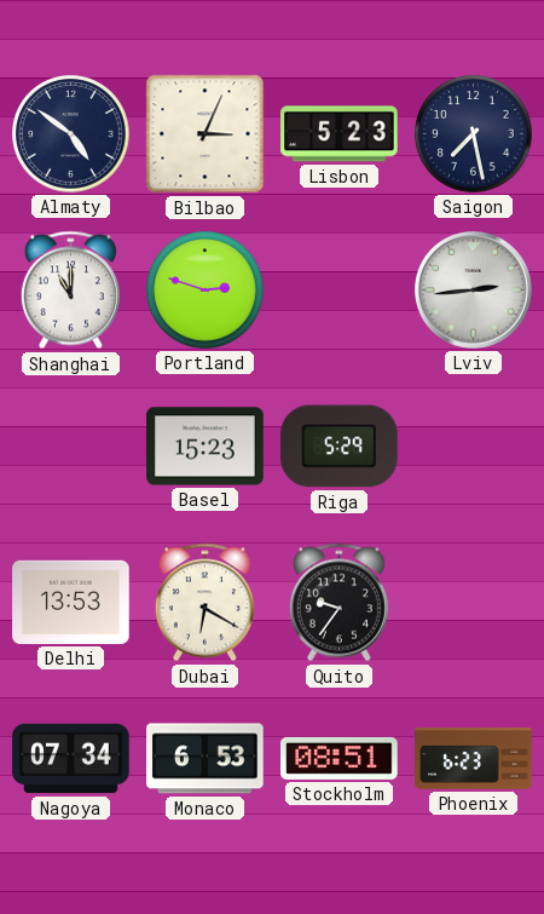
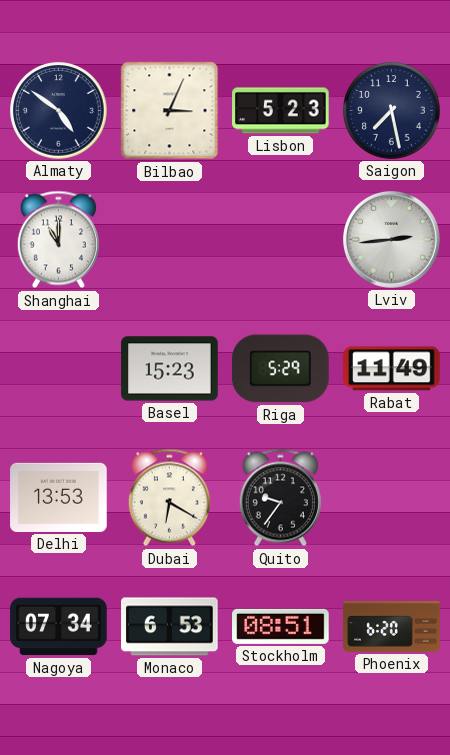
Portland: 2:48 -> none (206, 291)
Rabat: none -> 11:49 (392, 369)
Phoenix: 6:23 -> 6:20 (392, 627)
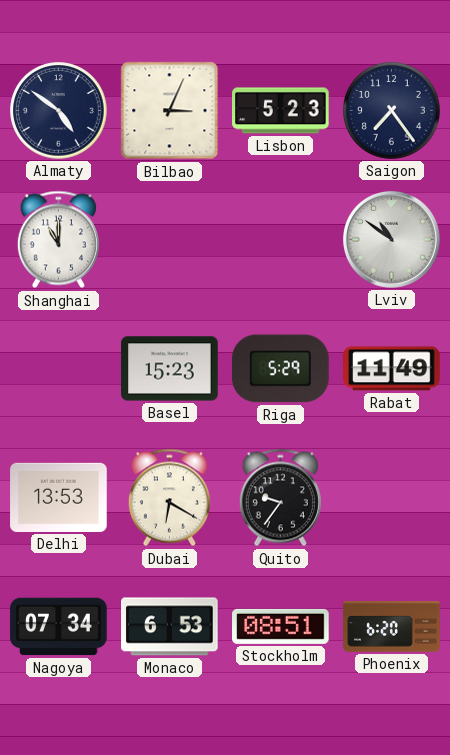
Saigon: 7:28 -> 7:24 (392, 111)
Lviv: 2:44 -> 10:51 (391, 239)
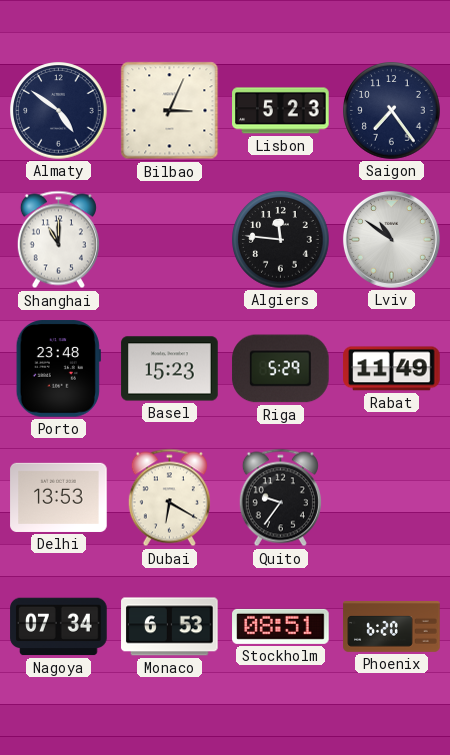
Algiers: none -> 11:46 (281, 240)
Porto: none -> 23:48 (58, 369)
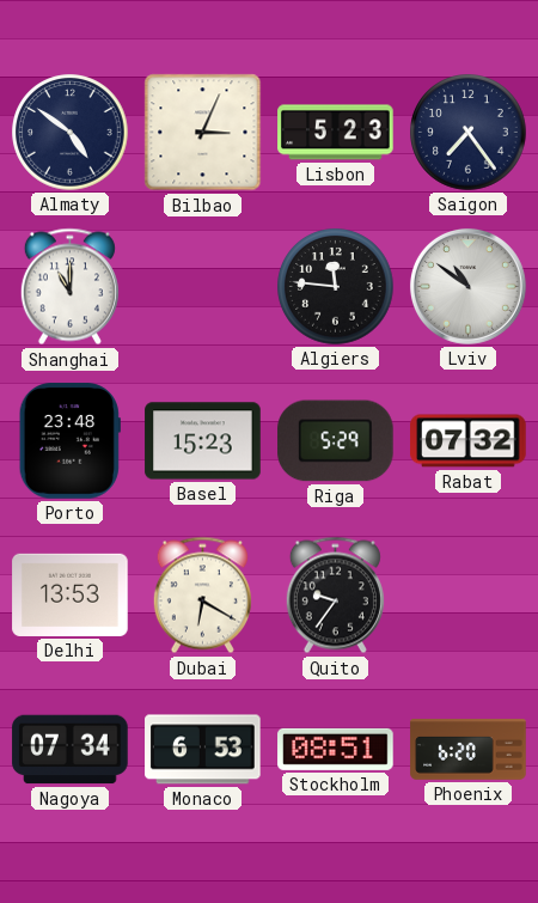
Rabat: 11:49 -> 07:32 (469, 441)
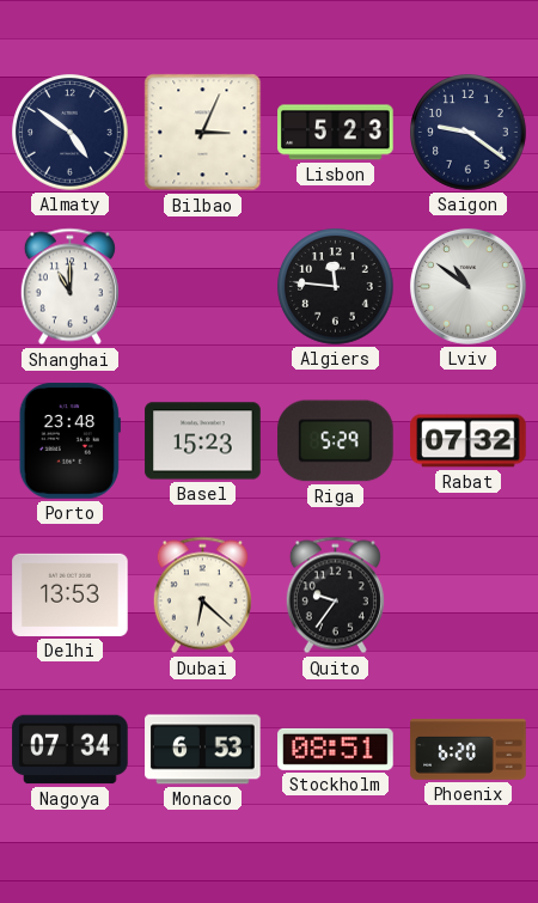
Saigon: 7:24 -> 9:21 (469, 133)
Dubai: 6:20 -> 6:22 (202, 596)
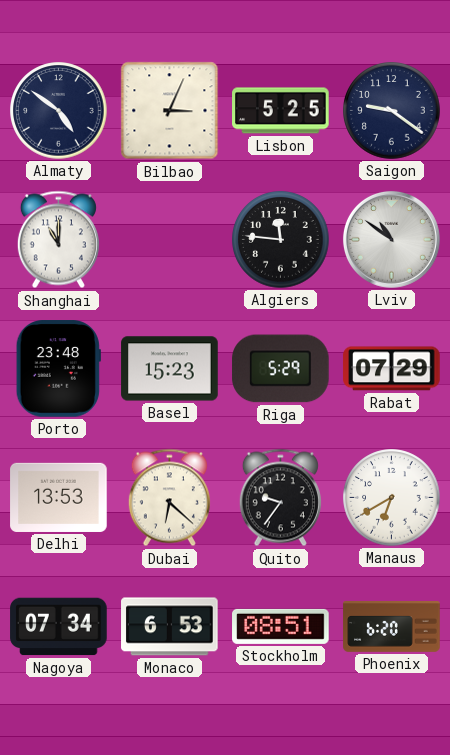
Lisbon: 5:23 -> 5:25 (281, 111)
Rabat: 07:32 -> 07:29 (392, 369)
Manaus: none -> 6:40 (392, 498)
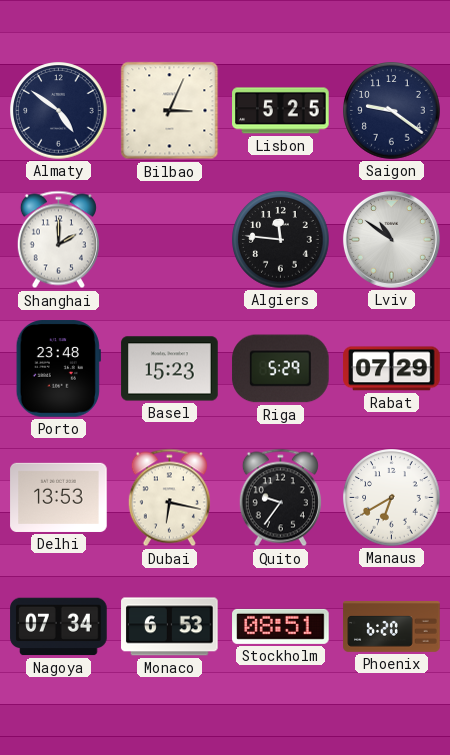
Shanghai: 11:00 -> 2:00 (58, 240)
Dubai: 6:22 -> 6:17 (169, 498)
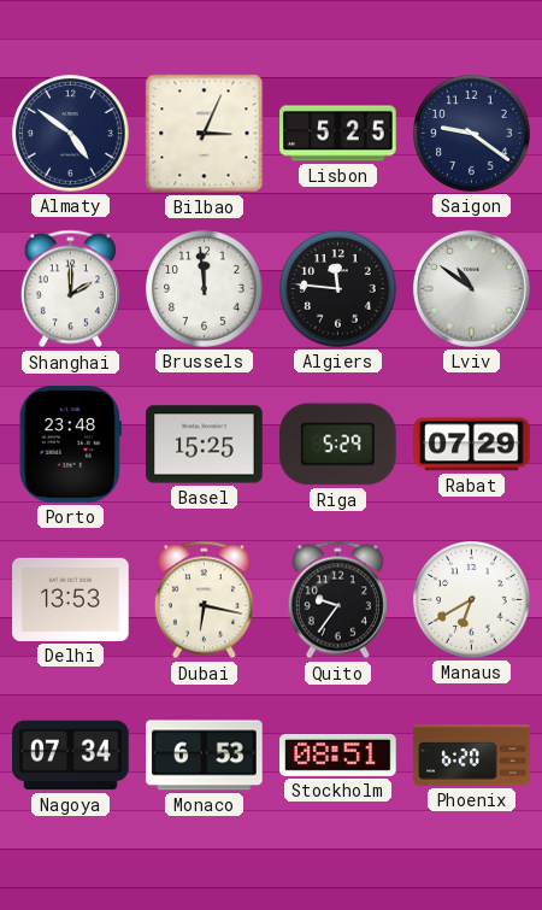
Brussels: none -> 11:59 (205, 289)
Basel: 15:23 -> 15:25 (205, 445)
